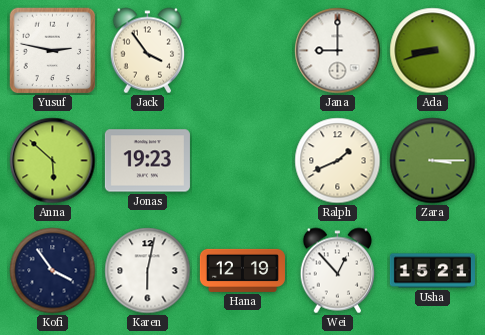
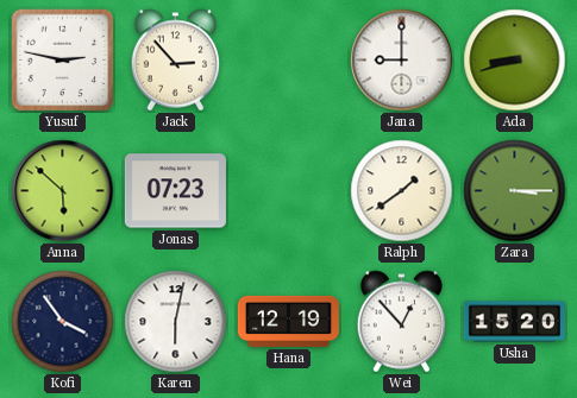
Jack: 3:54 -> 2:53 (176, 61)
Jonas: 19:23 -> 07:23 (175, 191)
Ralph: 1:41 -> 1:39 (402, 191)
Usha: 15:21 -> 15:20 (514, 322)
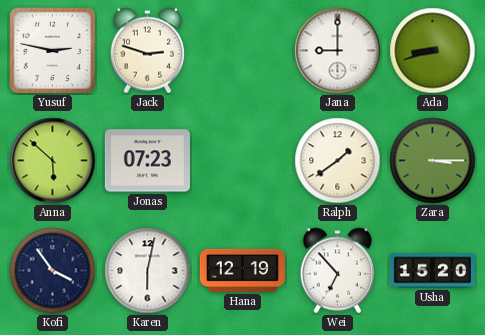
Jack: 2:53 -> 2:48 (148, 51)
Wei: 12:53 -> 6:53 (338, 271)
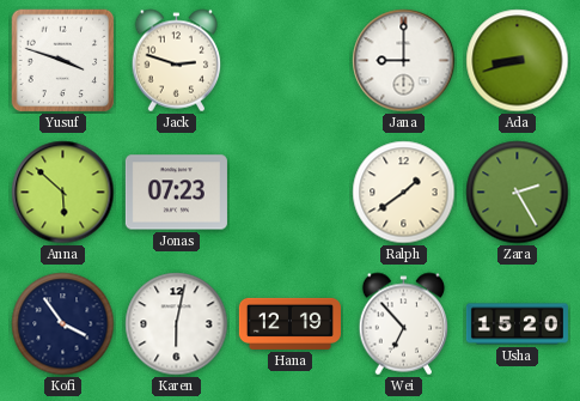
Yusuf: 2:47 -> 3:48 (63, 61)
Zara: 3:15 -> 2:25 (518, 193)
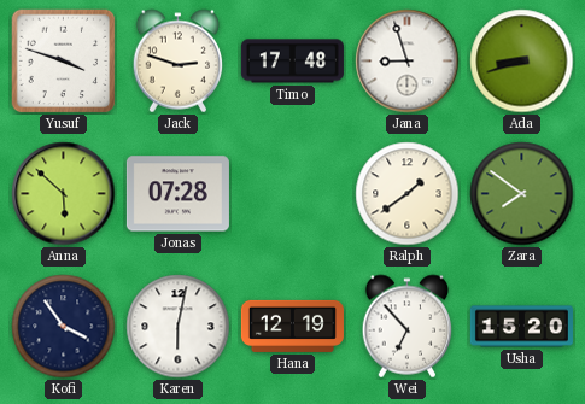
Timo: none -> 17:48 (292, 62)
Jana: 9:00 -> 8:57 (408, 62)
Jonas: 07:23 -> 07:28 (177, 194)
Zara: 2:25 -> 7:51 (522, 194)
